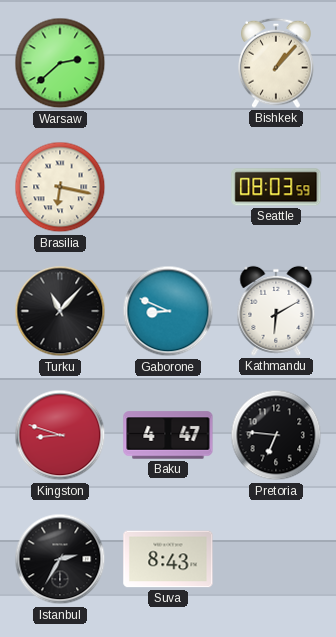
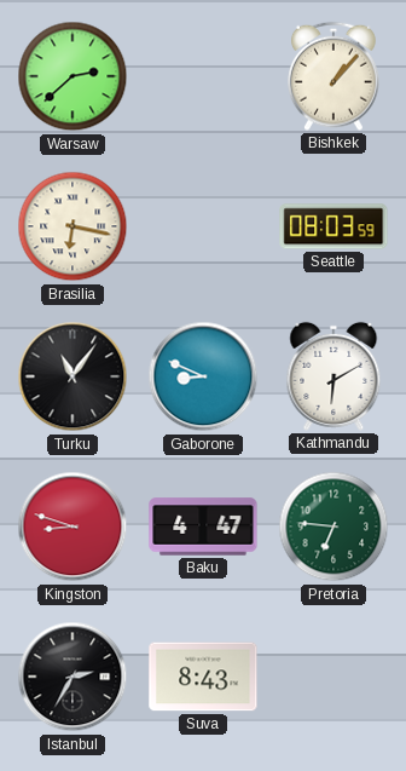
Turku: 11:07 -> 11:06 (72, 376)
Pretoria dial: black -> green (333, 527)
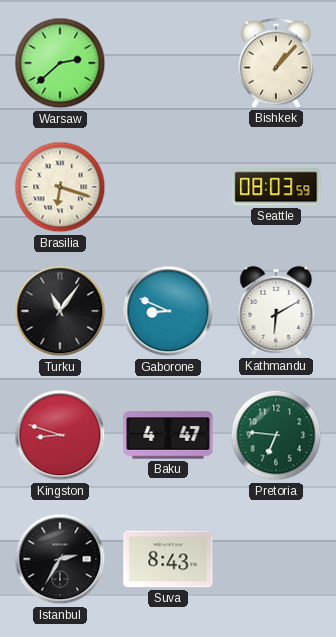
Brasilia: 6:17 -> 6:18 (60, 187)
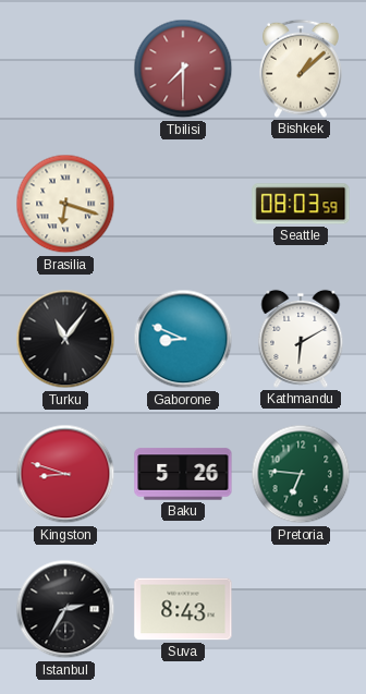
Warsaw: 2:38 -> none (60, 63)
Tbilisi: none -> 7:30 (183, 69)
Bishkek: 1:07 -> 1:08 (302, 69)
Baku: 4:47 -> 5:26 (183, 474)
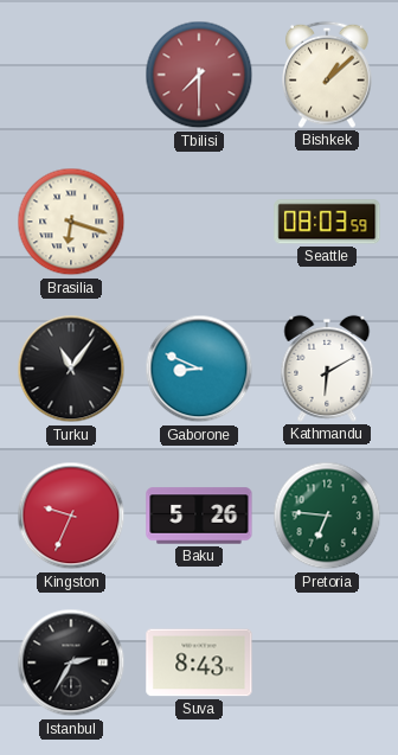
Kingston: 8:48 -> 9:34 (71, 516)
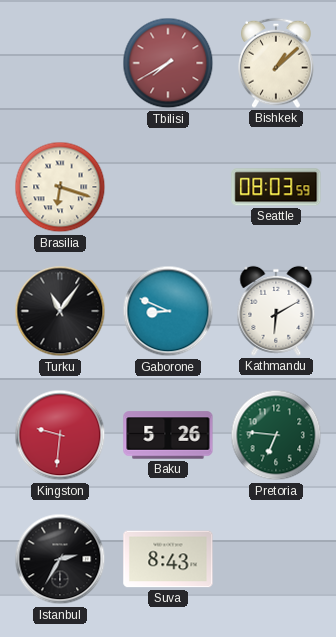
Tbilisi: 7:30 -> 7:40 (168, 63)
Kingston: 9:34 -> 9:31 (60, 435)
